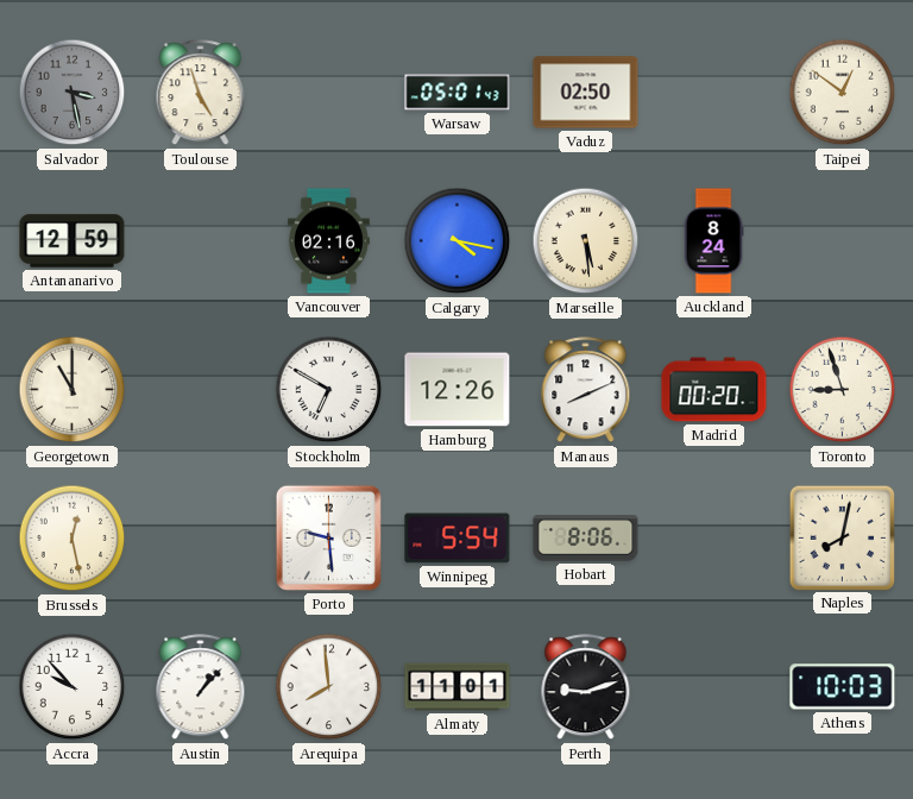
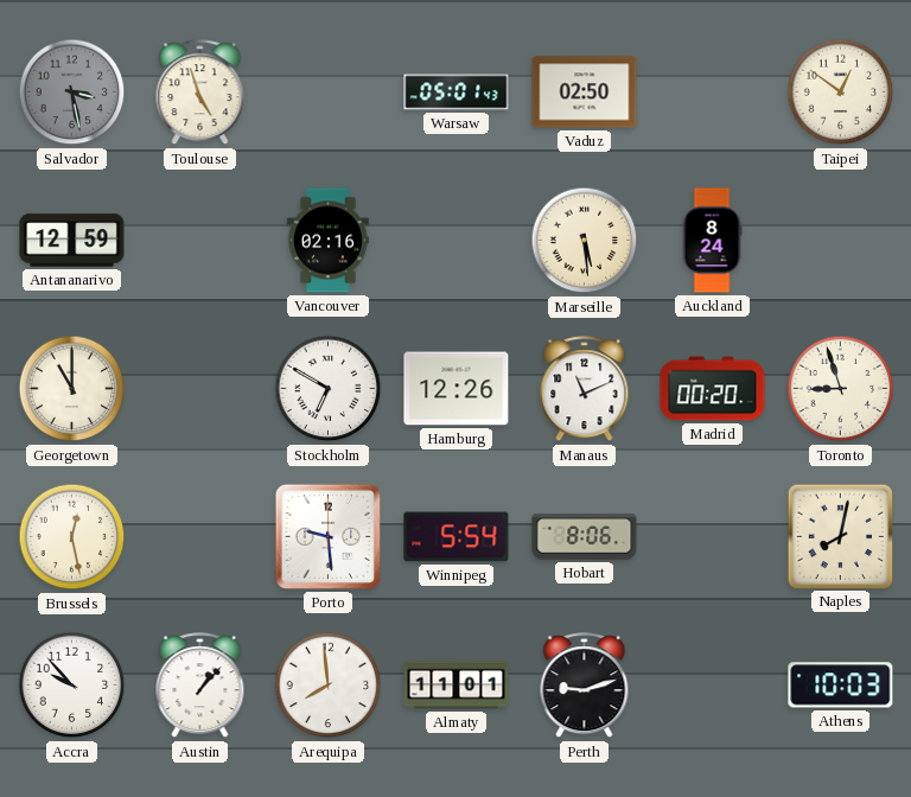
Calgary: 4:17 -> none (458, 241)
Manaus: 8:11 -> 11:11 (585, 389)
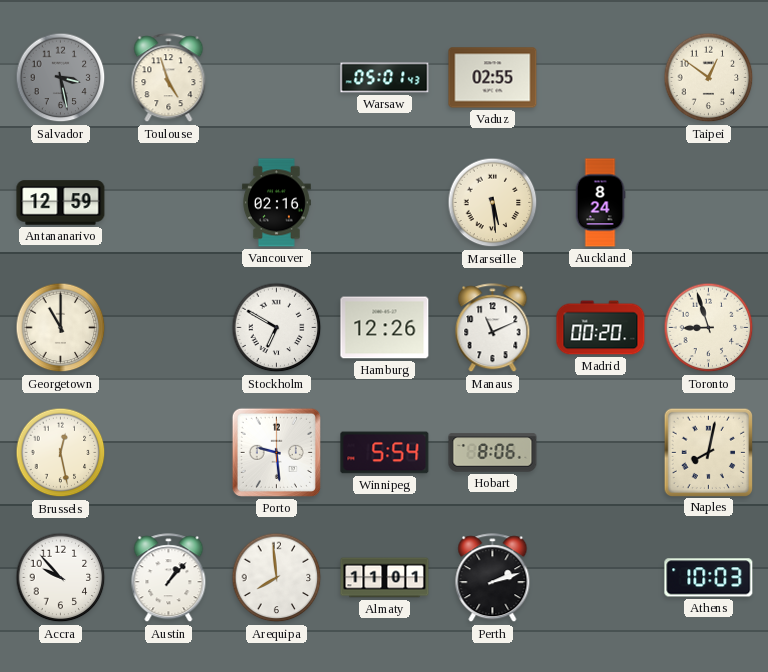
Vaduz: 02:50 -> 02:55 (493, 78)
Perth: 9:12 -> 2:12 (493, 578)
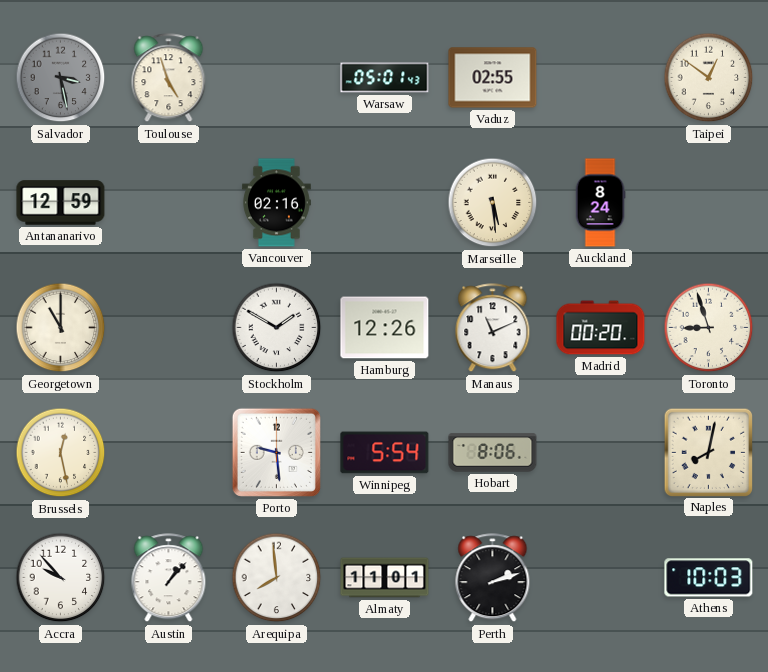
Stockholm: 6:50 -> 1:50 (277, 328)
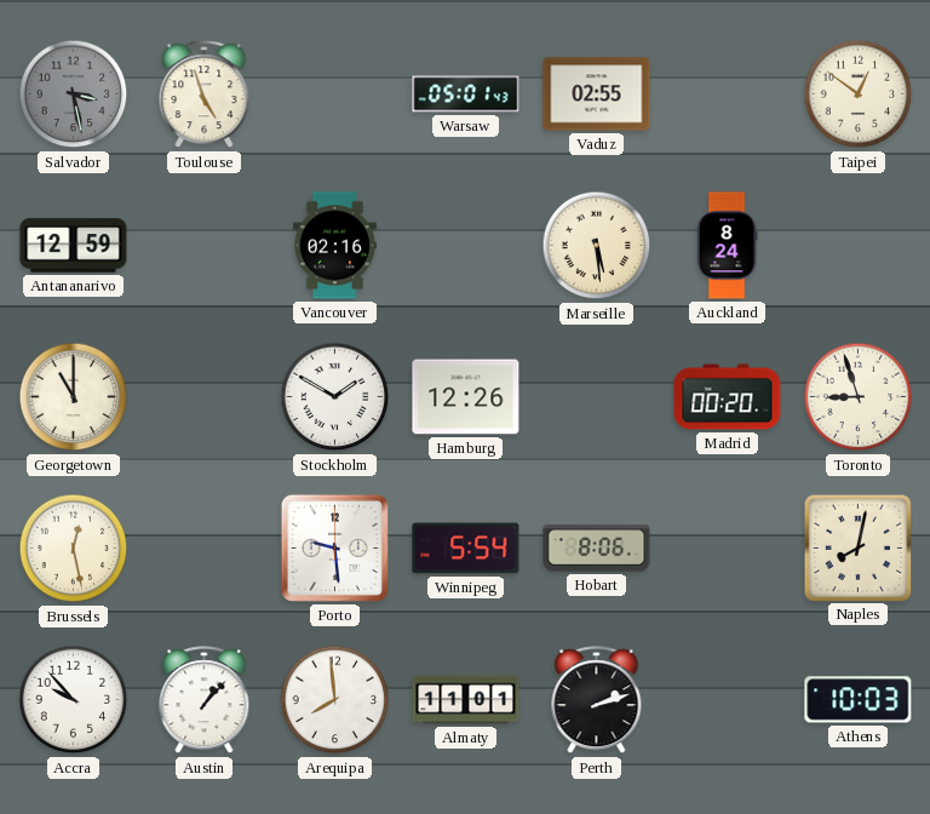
Manaus: 11:11 -> none (493, 328)
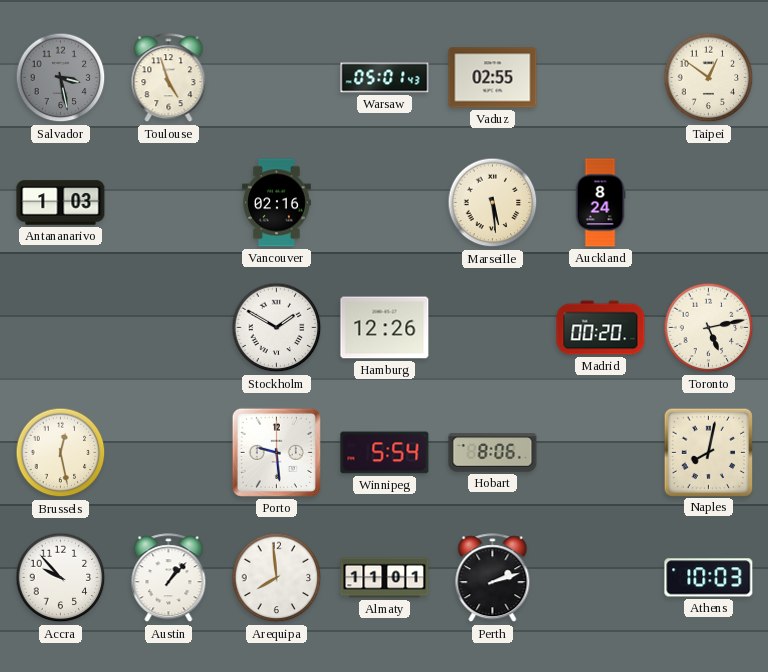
Antananarivo: 12:59 -> 1:03 (61, 203)
Georgetown: 11:00 -> none (74, 397)
Toronto: 8:57 -> 5:13 (709, 328)
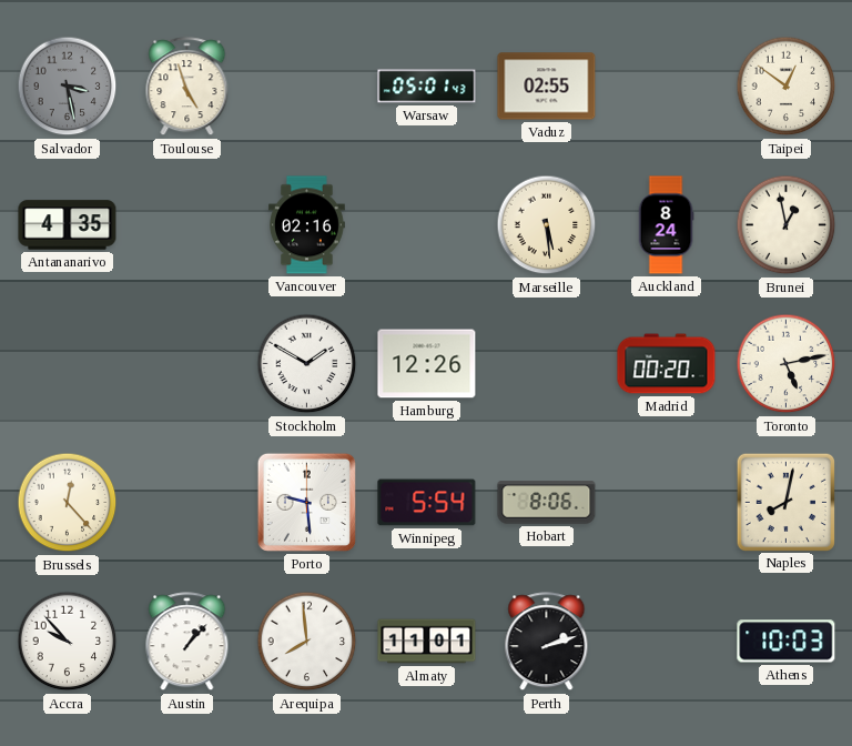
Antananarivo: 1:03 -> 4:35 (68, 225)
Brunei: none -> 12:58 (787, 225)
Brussels: 12:28 -> 12:23 (68, 503)
